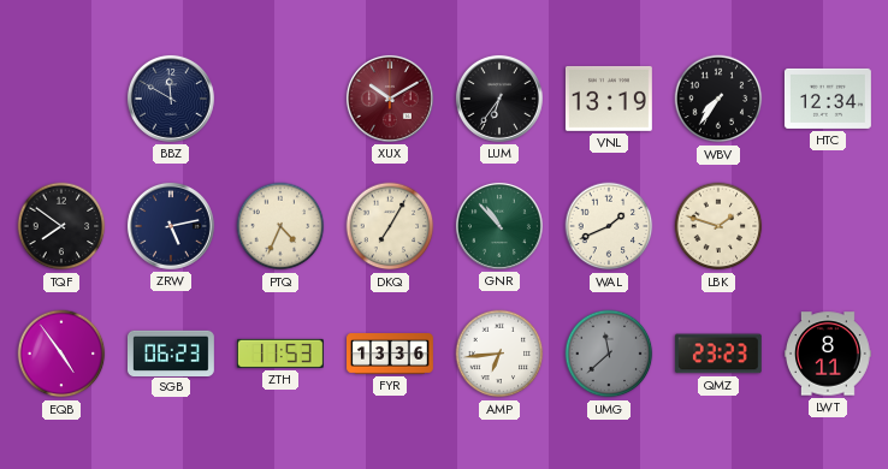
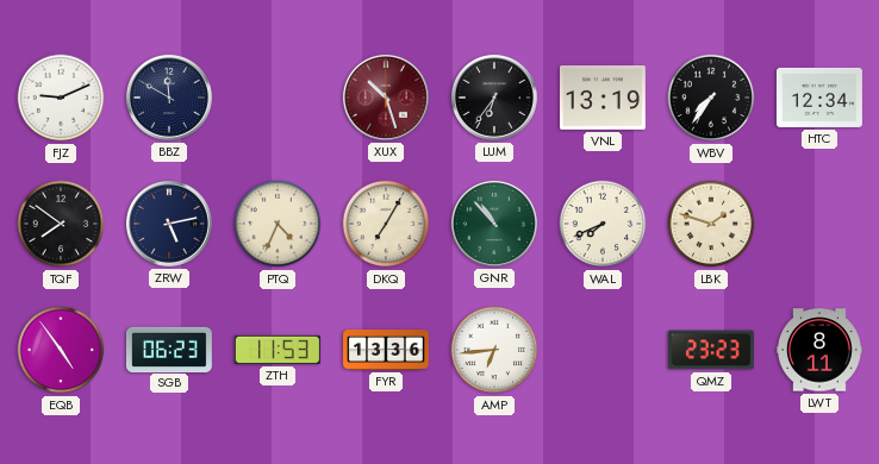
FJZ: none -> 9:11 (61, 98)
XUX: 10:10 -> 10:27 (386, 98)
WAL: 1:41 -> 7:41 (603, 224)
UMG: 11:38 -> none (609, 354)
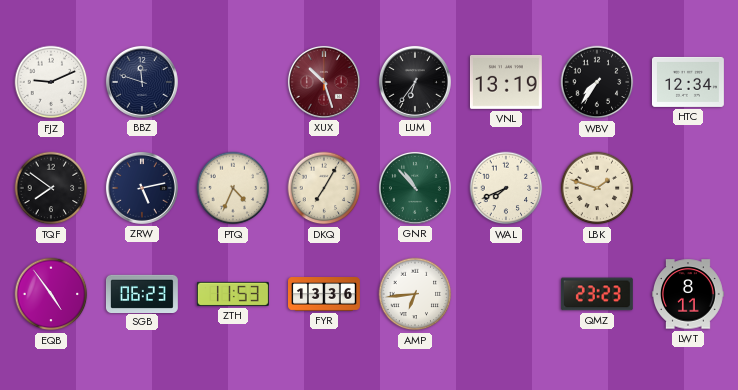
BBZ: 11:50 -> 11:48 (142, 82)
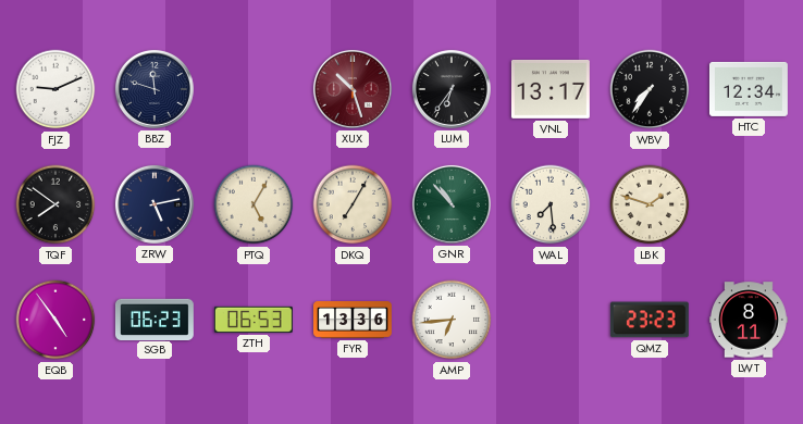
VNL: 13:19 -> 13:17 (551, 89)
PTQ: 4:34 -> 5:05 (254, 204)
WAL: 7:41 -> 7:29 (551, 204)
ZTH: 11:53 -> 06:53 (254, 320)
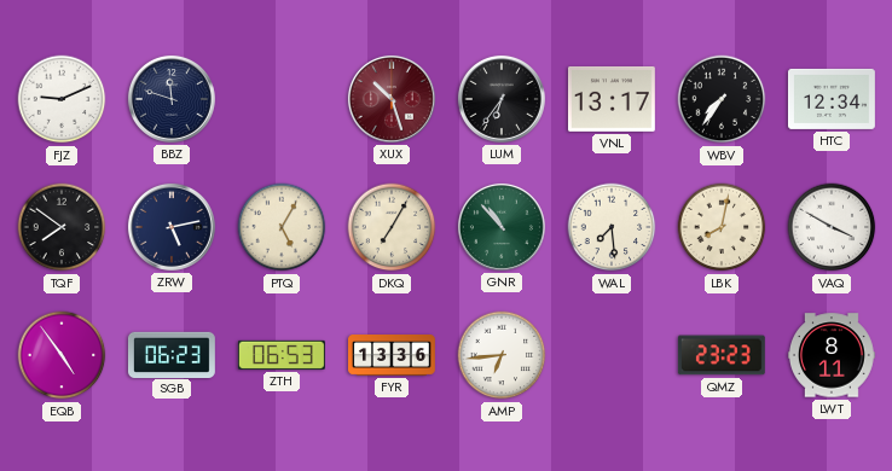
LBK: 1:48 -> 8:02 (722, 227)
VAQ: none -> 3:50 (832, 227)
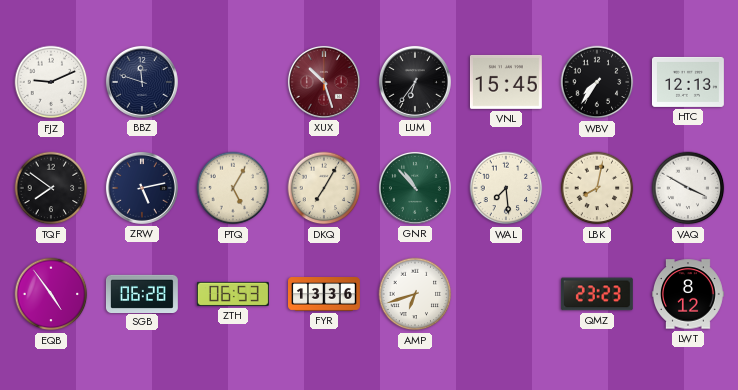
VNL: 13:17 -> 15:45 (506, 82)
HTC: 12:34 -> 12:13 (688, 82)
SGB: 06:23 -> 06:28 (142, 293)
AMP: 6:44 -> 6:42 (415, 294)
LWT: 8:11 -> 8:12 (689, 294)
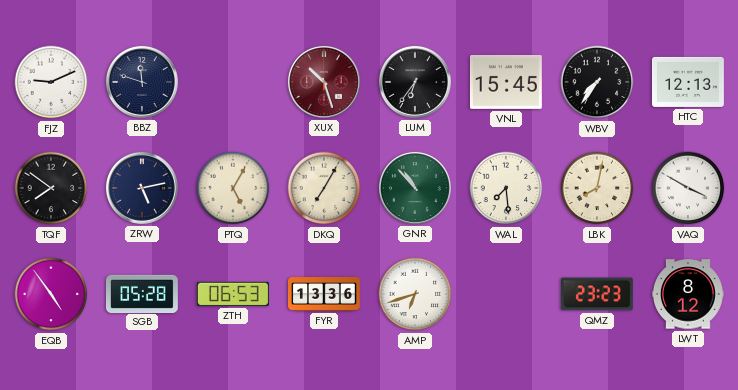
SGB: 06:28 -> 05:28 (142, 293)
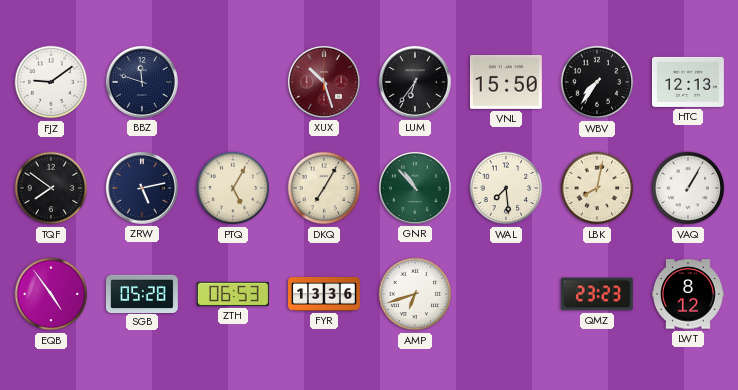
FJZ: 9:11 -> 9:09 (51, 82)
VNL: 15:45 -> 15:50 (506, 82)
VAQ: 3:50 -> 1:05 (688, 188)
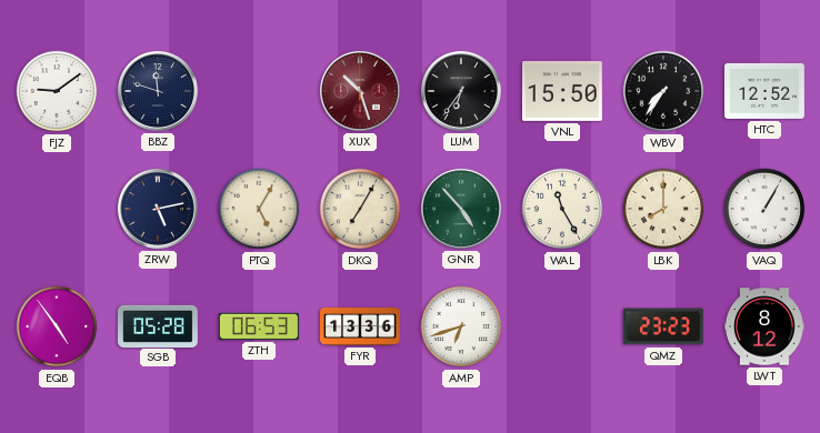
HTC: 12:13 -> 12:52 (764, 91)
TQF: 7:51 -> none (51, 188)
GNR: 10:53 -> 4:53 (461, 209)
WAL: 7:29 -> 11:25 (562, 209)
LBK: 8:02 -> 8:00 (663, 209)
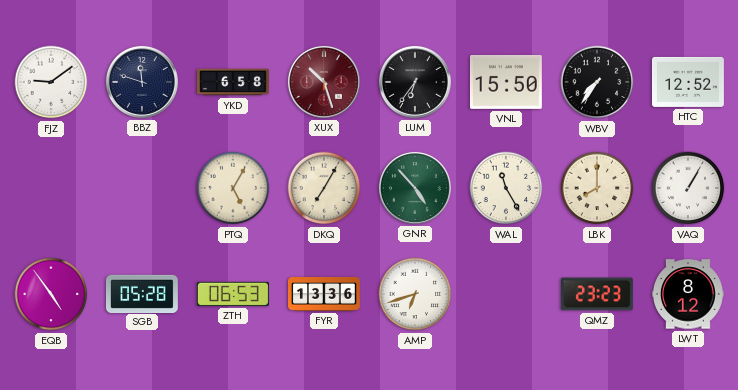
YKD: none -> 6:58 (234, 82)
ZRW: 5:13 -> none (158, 209)
